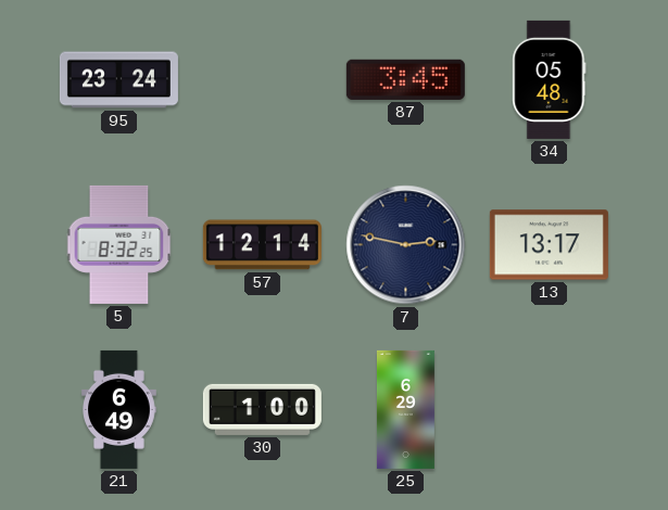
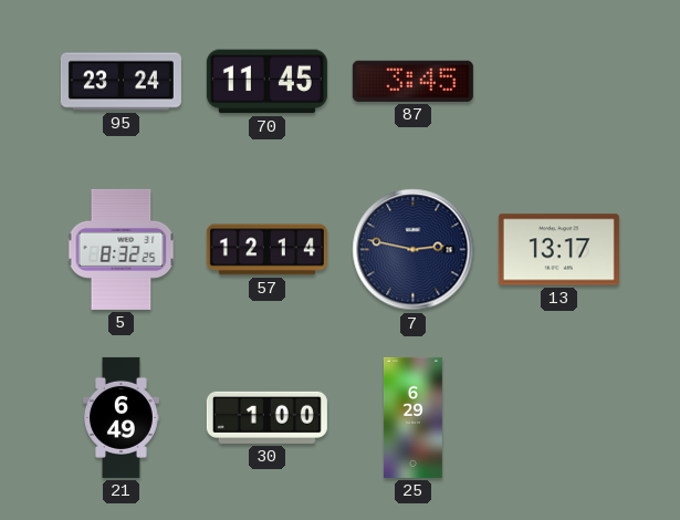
70: none -> 11:45 (266, 82)
34: 05:48 -> none (550, 79)
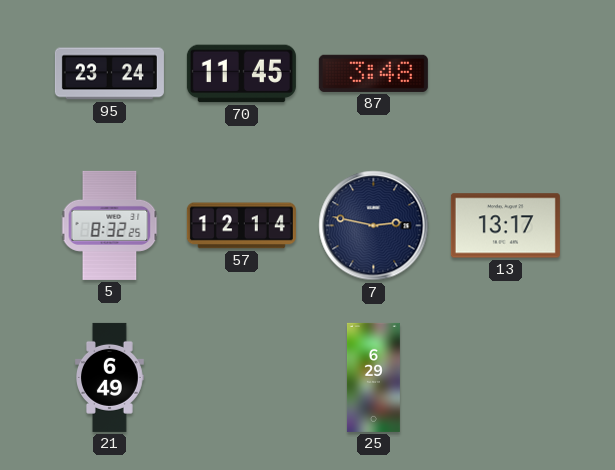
87: 3:45 -> 3:48 (373, 73)
30: 1:00 -> none (266, 417)
